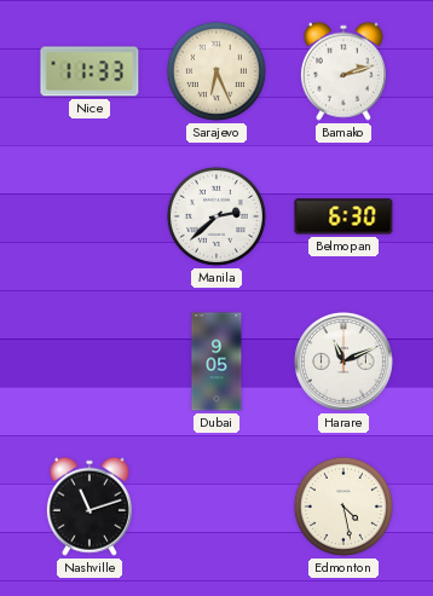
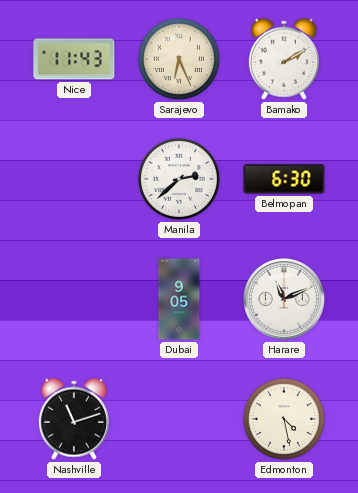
Nice: 11:33 -> 11:43 (74, 59)
Bamako: 2:12 -> 2:10 (284, 59)
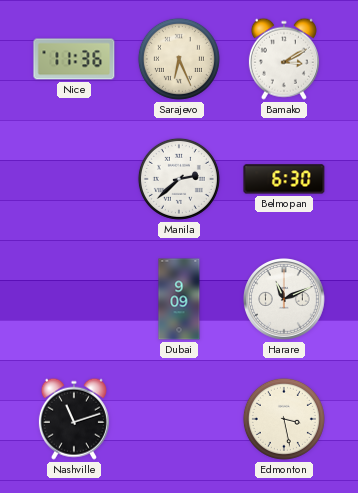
Nice: 11:43 -> 11:36 (74, 59)
Bamako: 2:10 -> 3:10 (284, 59)
Dubai: 9:05 -> 9:09 (179, 299)
Edmonton: 4:28 -> 3:28 (284, 419)
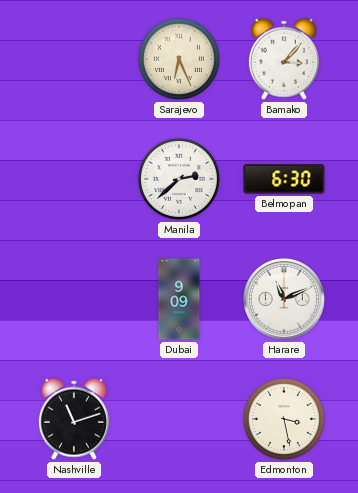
Nice: 11:36 -> none (74, 59)
Bamako: 3:10 -> 3:07 (284, 59)
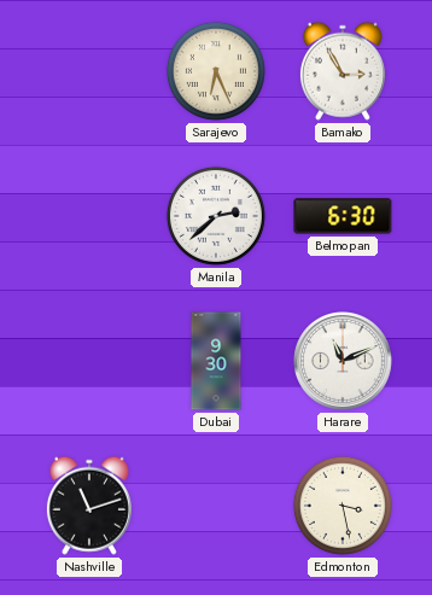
Bamako: 3:07 -> 2:55 (343, 71)
Dubai: 9:09 -> 9:30 (216, 361)
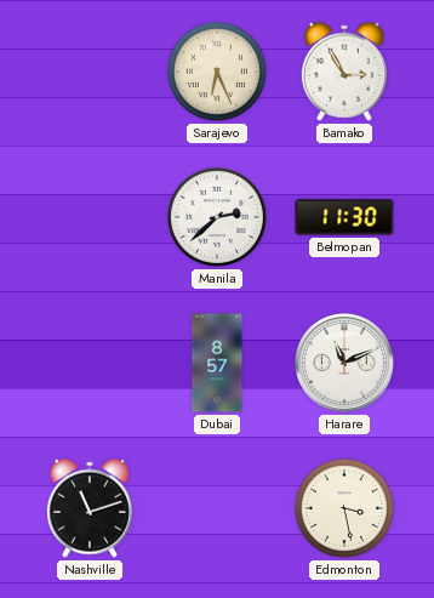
Belmopan: 6:30 -> 11:30 (344, 217)
Dubai: 9:30 -> 8:57 (217, 363)
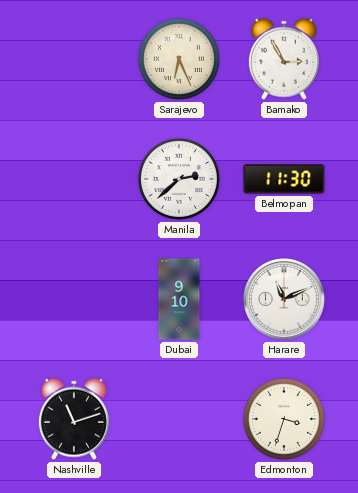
Dubai: 8:57 -> 9:10 (179, 299)
Edmonton: 3:28 -> 3:33 (284, 419)
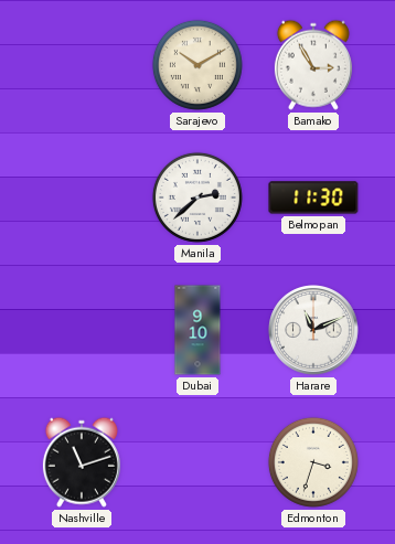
Sarajevo: 6:26 -> 10:10 (197, 65)
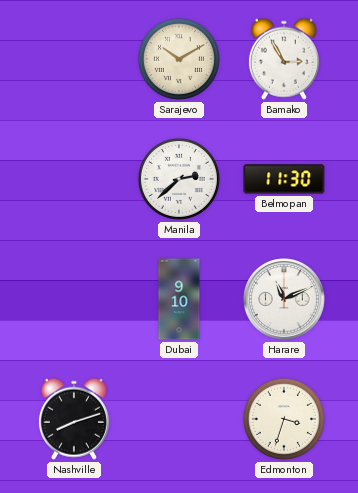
Nashville: 11:12 -> 8:12 (74, 419)
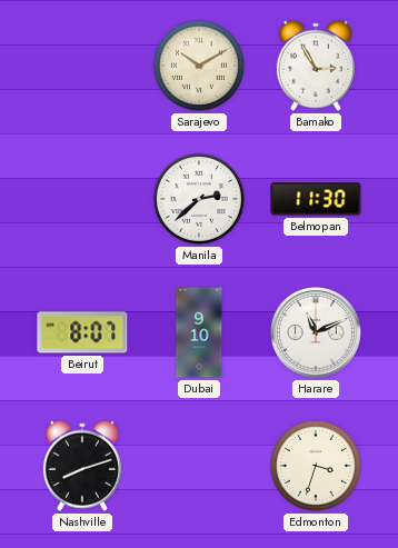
Beirut: none -> 8:07 (82, 332)
